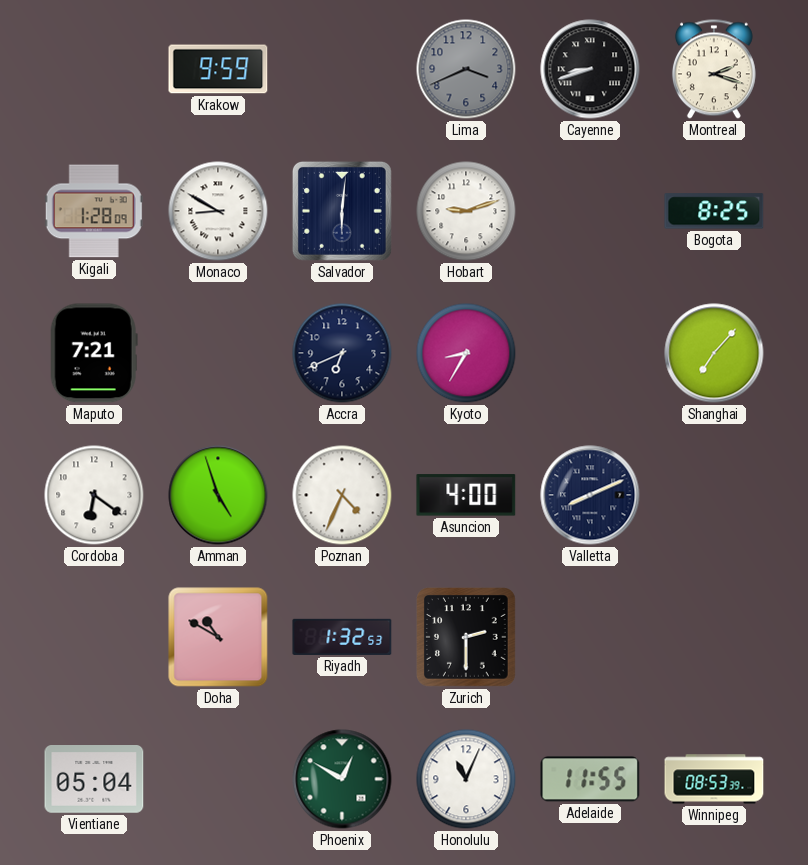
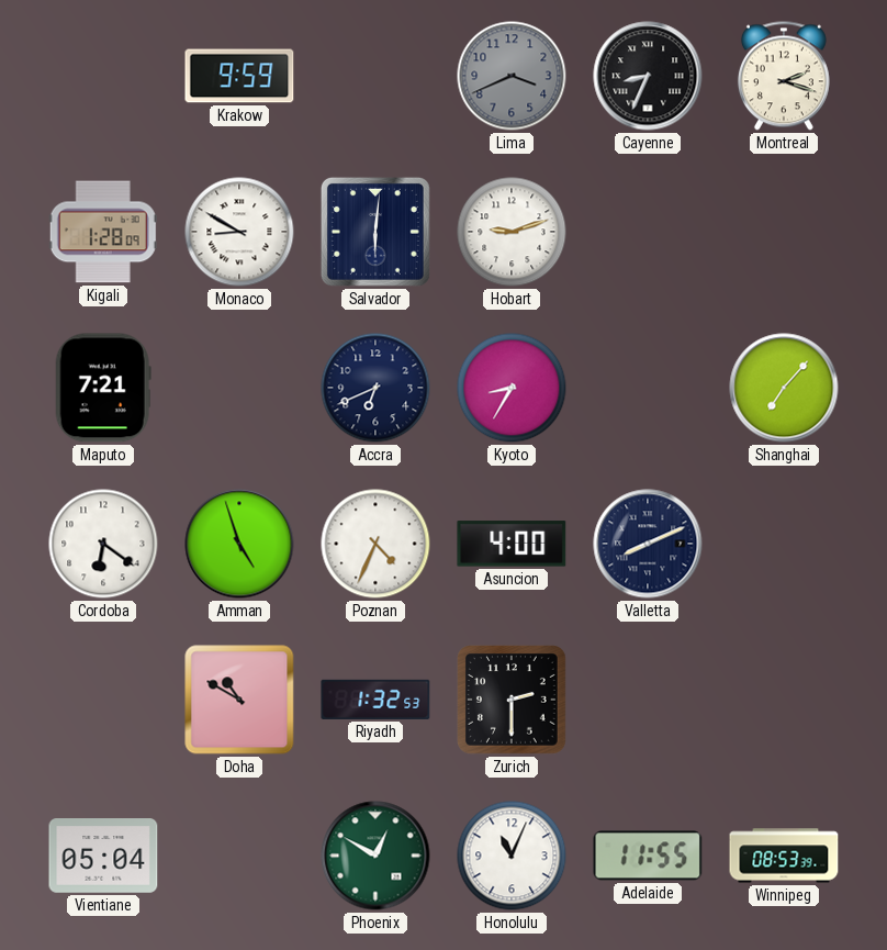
Cayenne: 8:42 -> 8:34 (648, 76)
Bogota: 8:25 -> none (714, 211)
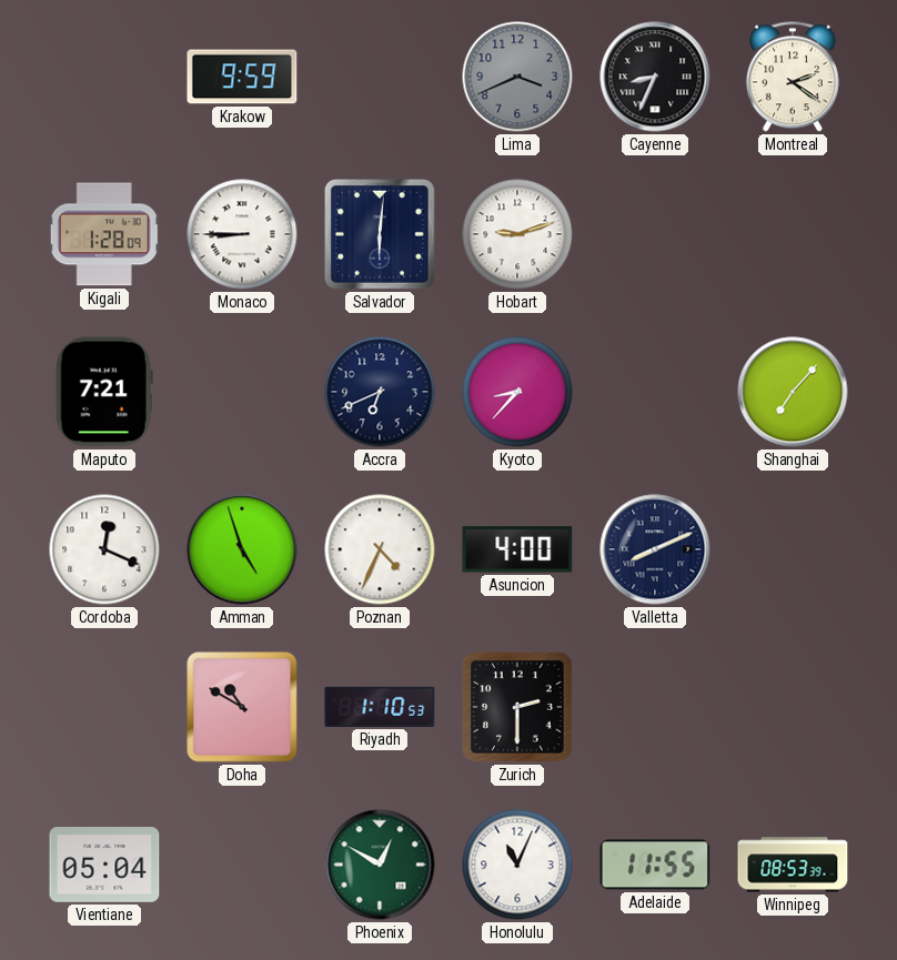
Montreal: 2:18 -> 2:21 (793, 77)
Monaco: 8:50 -> 8:45 (242, 234)
Kyoto: 8:35 -> 8:37 (517, 392)
Cordoba: 6:21 -> 12:19 (104, 549)
Riyadh: 1:32 -> 1:10 (380, 707)
